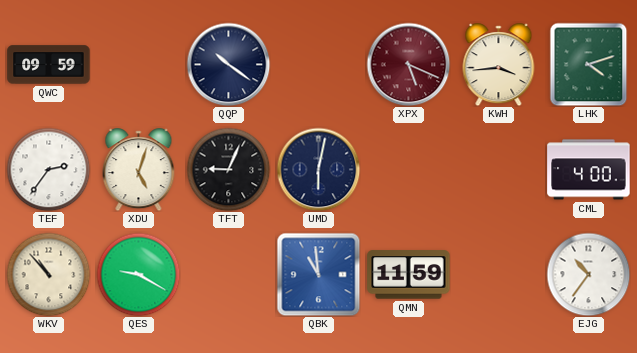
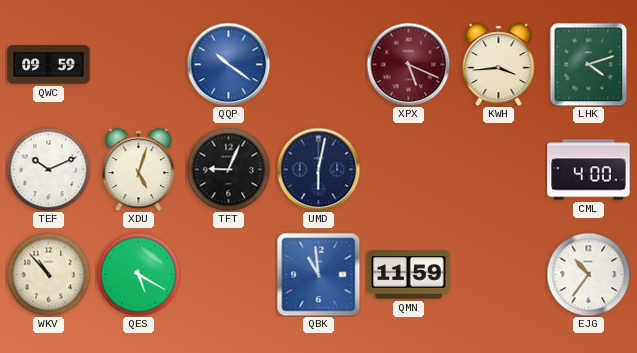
QQP dial: navy -> blue (228, 64)
TEF: 2:36 -> 10:11 (48, 169)
QES: 9:20 -> 5:20 (138, 274)
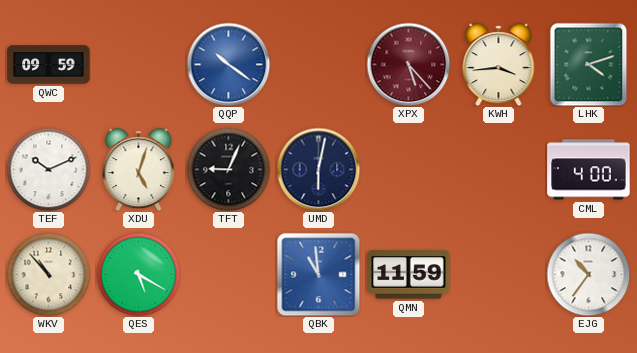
XPX: 5:19 -> 5:23 (408, 64)
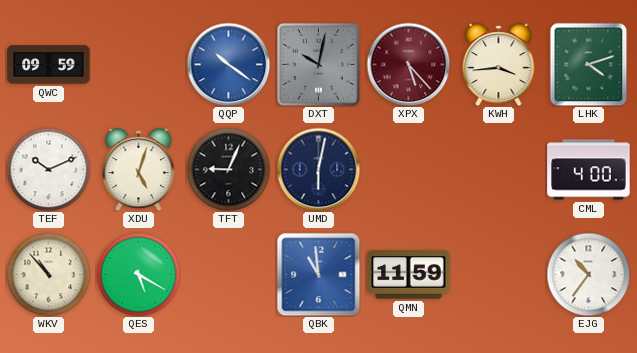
DXT: none -> 10:02 (318, 64)
